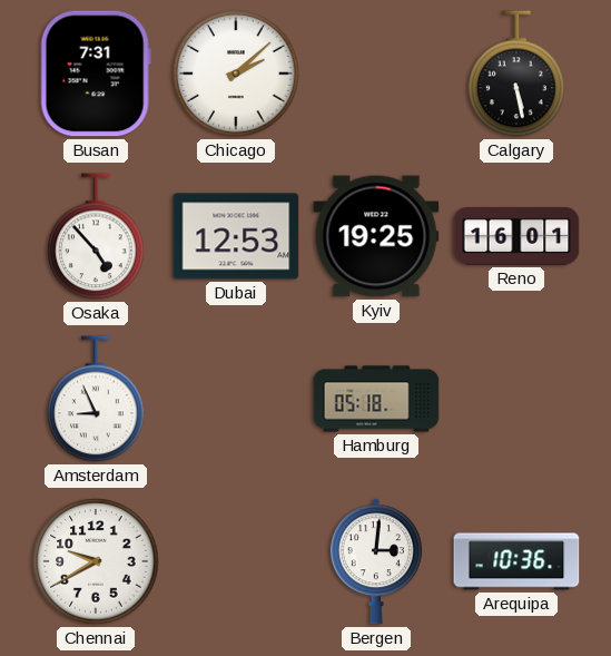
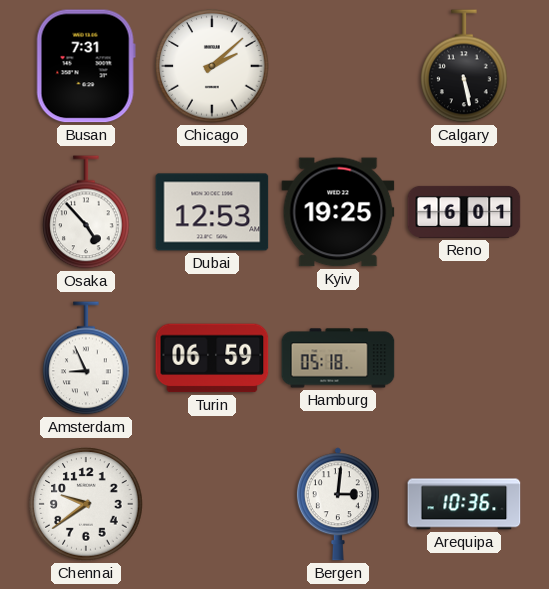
Turin: none -> 06:59 (212, 358)
Chennai: 9:40 -> 9:39 (86, 504)
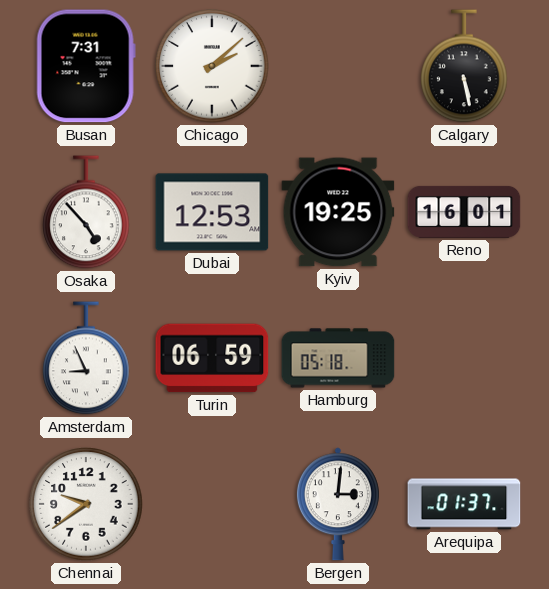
Arequipa: 10:36 -> 01:37 (464, 504)
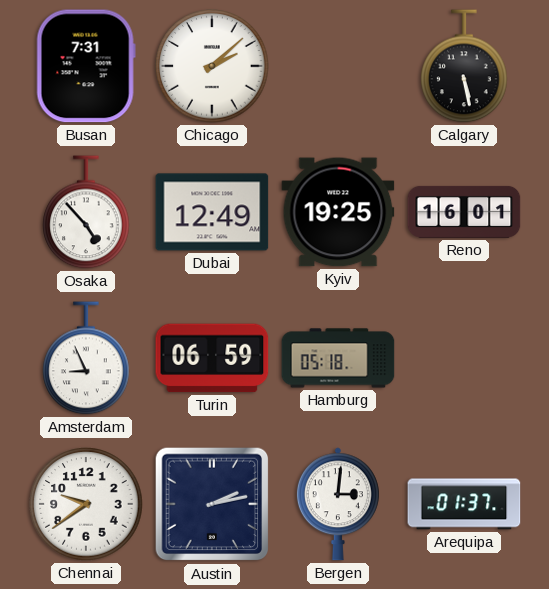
Dubai: 12:53 -> 12:49 (212, 212)
Austin: none -> 2:13 (212, 504)
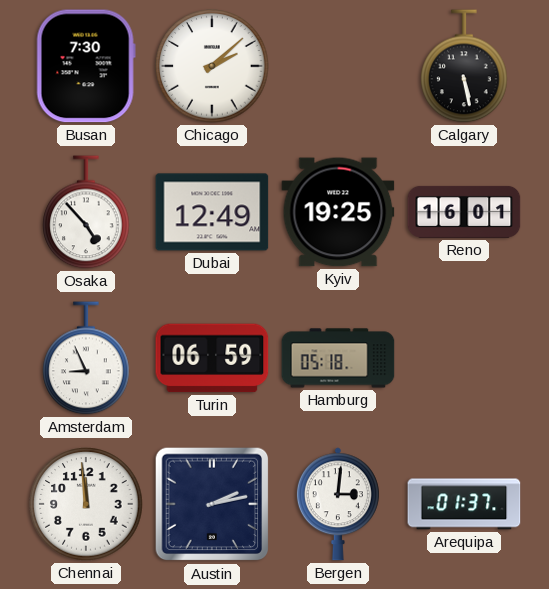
Busan: 7:31 -> 7:30 (86, 66)
Chennai: 9:39 -> 11:59 (86, 504)
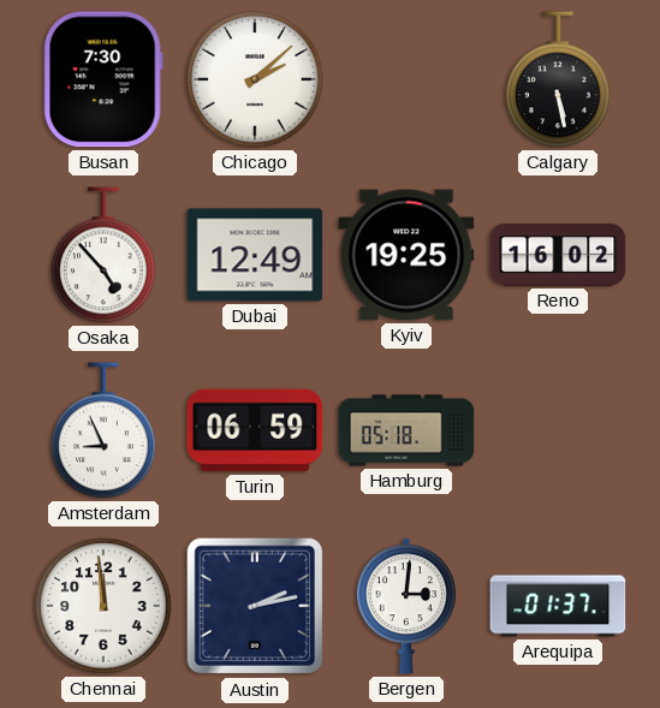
Reno: 16:01 -> 16:02 (558, 255)
